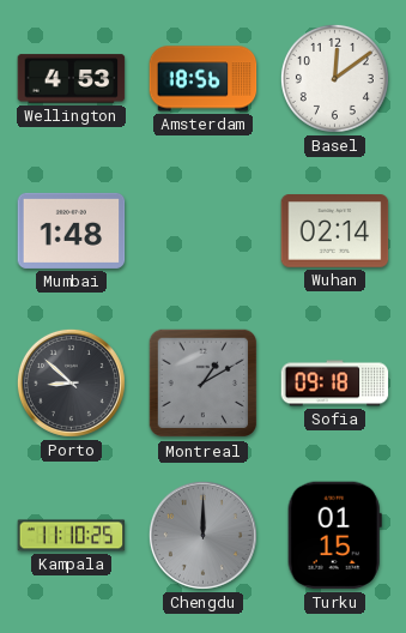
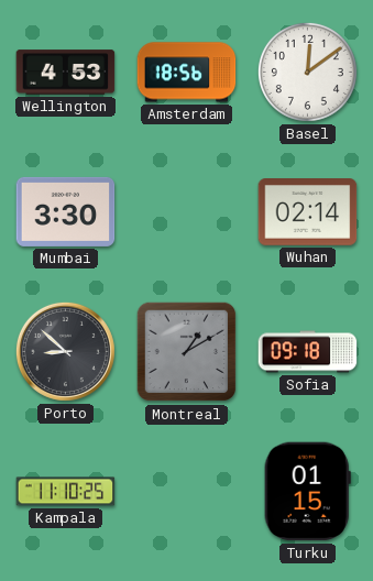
Mumbai: 1:48 -> 3:30 (66, 211)
Chengdu: 12:00 -> none (202, 535)
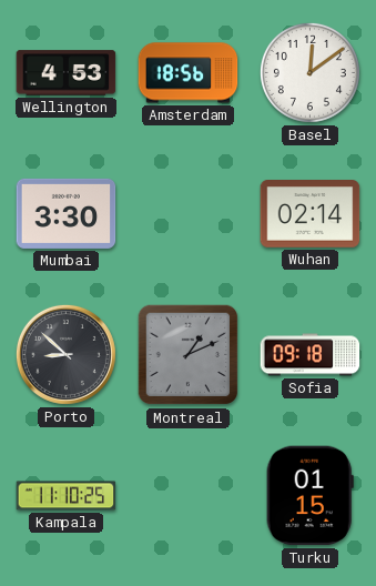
Montreal: 1:10 -> 1:11 (189, 355)
